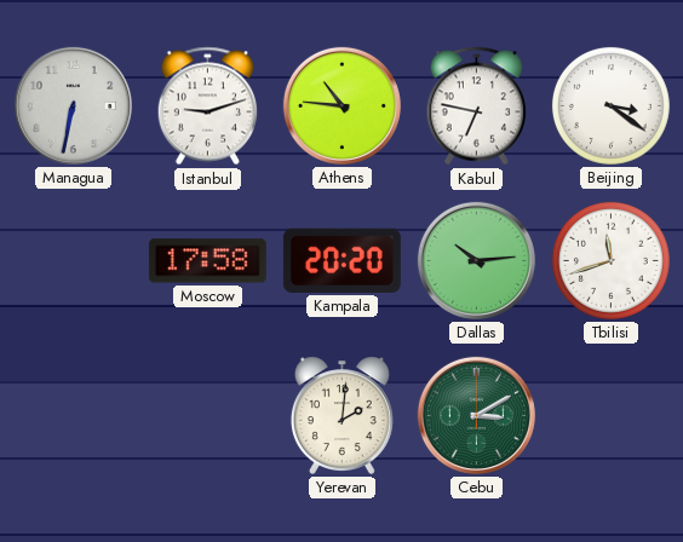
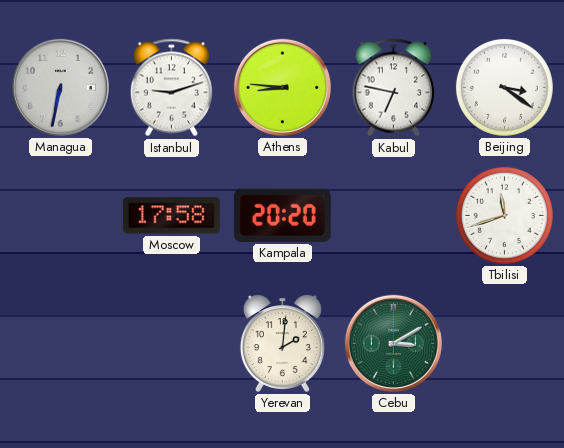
Athens: 10:46 -> 8:46 (282, 87)
Dallas: 10:14 -> none (476, 260)
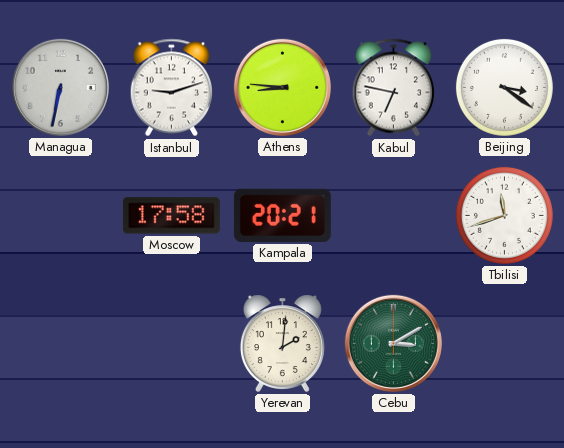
Kampala: 20:20 -> 20:21 (282, 215)
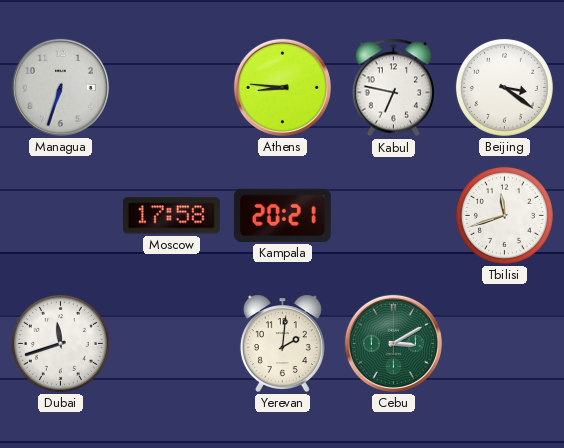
Managua: 6:32 -> 6:33 (60, 87)
Istanbul: 9:12 -> none (171, 88)
Dubai: none -> 11:42 (60, 343)
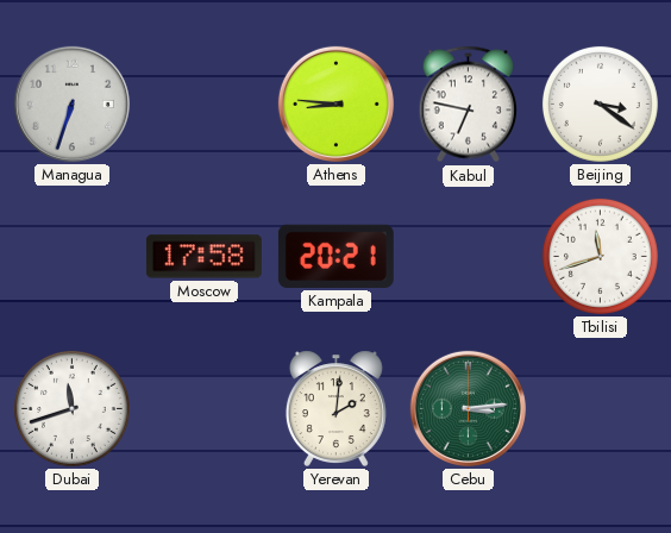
Cebu: 3:10 -> 3:14 (468, 408)
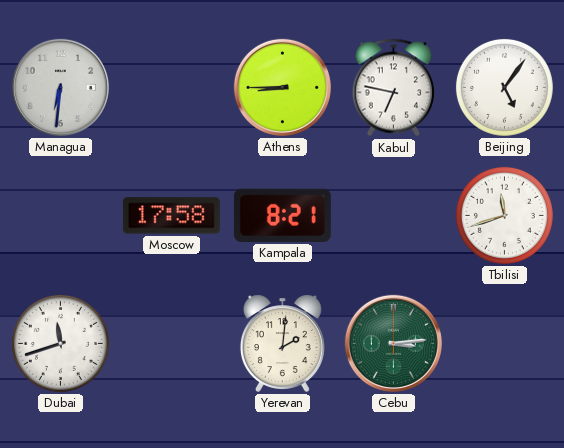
Managua: 6:33 -> 6:31 (60, 87)
Athens: 8:46 -> 8:45 (282, 87)
Beijing: 3:21 -> 5:06 (504, 87)
Kampala: 20:21 -> 8:21 (282, 215)
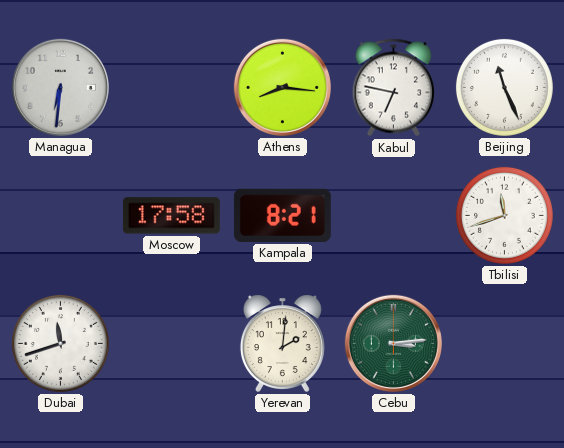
Athens: 8:45 -> 8:16 (282, 87)
Beijing: 5:06 -> 11:26 (504, 87)
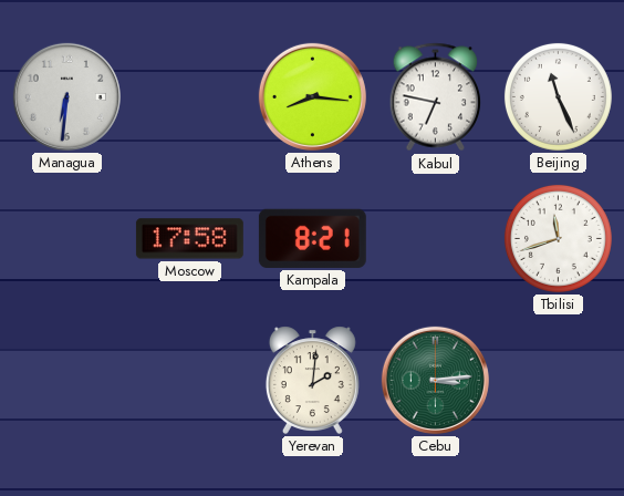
Dubai: 11:42 -> none (60, 343)
